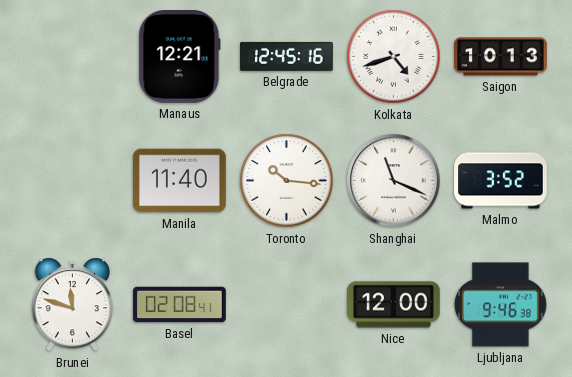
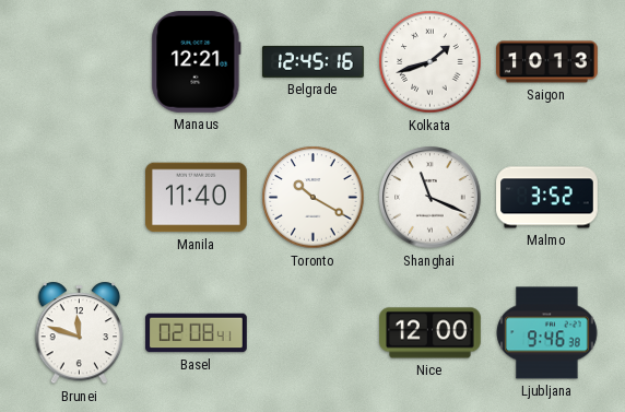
Kolkata: 4:42 -> 1:42 (431, 62)
Toronto: 10:16 -> 10:20 (314, 198)
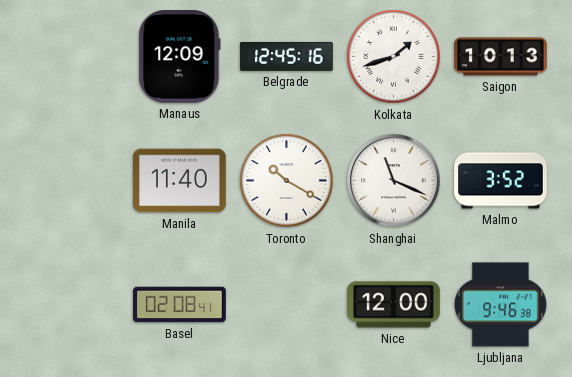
Manaus: 12:21 -> 12:09 (180, 57)
Brunei: 11:48 -> none (80, 333)
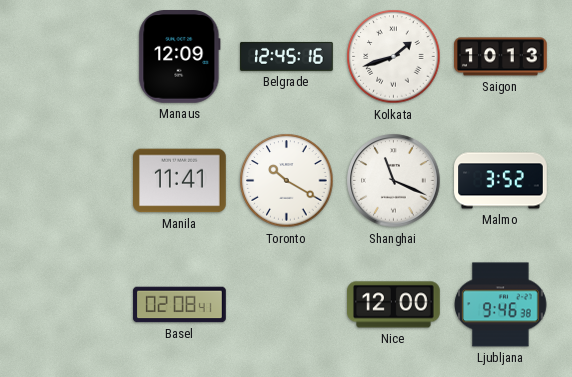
Manila: 11:40 -> 11:41 (180, 181)
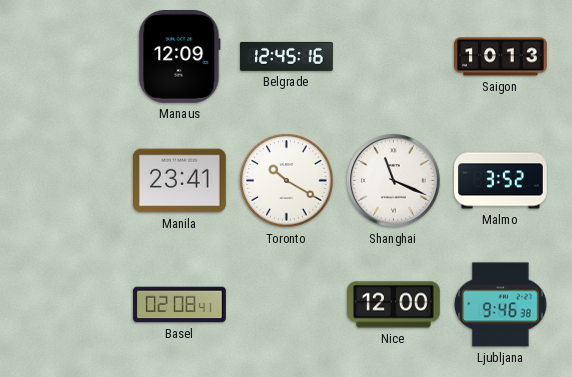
Kolkata: 1:42 -> none (394, 57)
Manila: 11:41 -> 23:41 (180, 181)
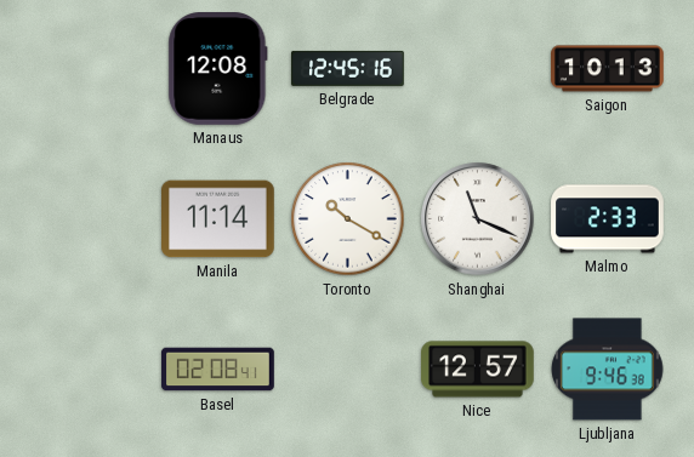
Manaus: 12:09 -> 12:08 (218, 69)
Manila: 23:41 -> 11:14 (218, 219)
Malmo: 3:52 -> 2:33 (608, 219)
Nice: 12:00 -> 12:57 (478, 370)
